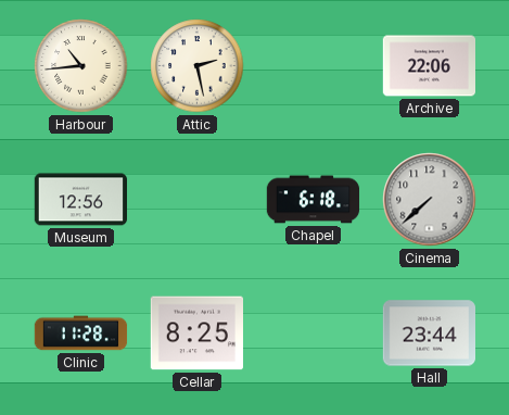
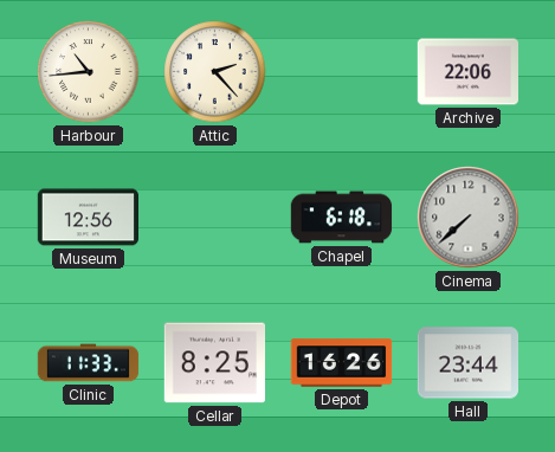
Attic: 2:28 -> 2:23 (215, 72)
Clinic: 11:28 -> 11:33 (89, 363)
Depot: none -> 16:26 (342, 363)
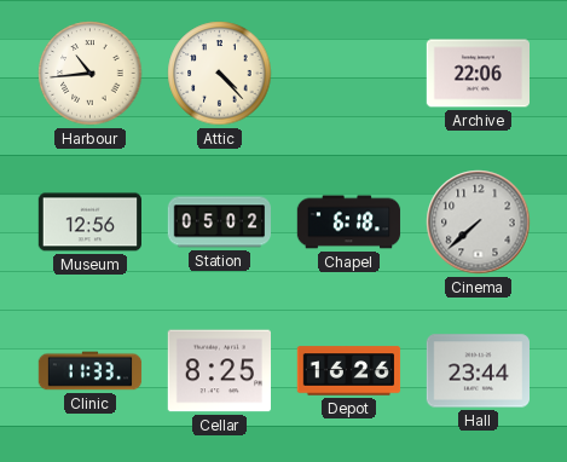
Attic: 2:23 -> 4:23 (220, 74)
Station: none -> 05:02 (219, 223)
